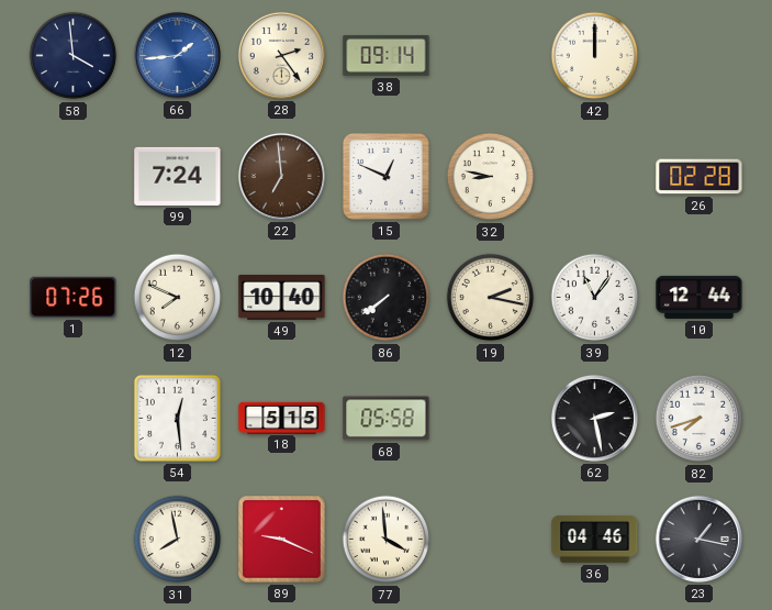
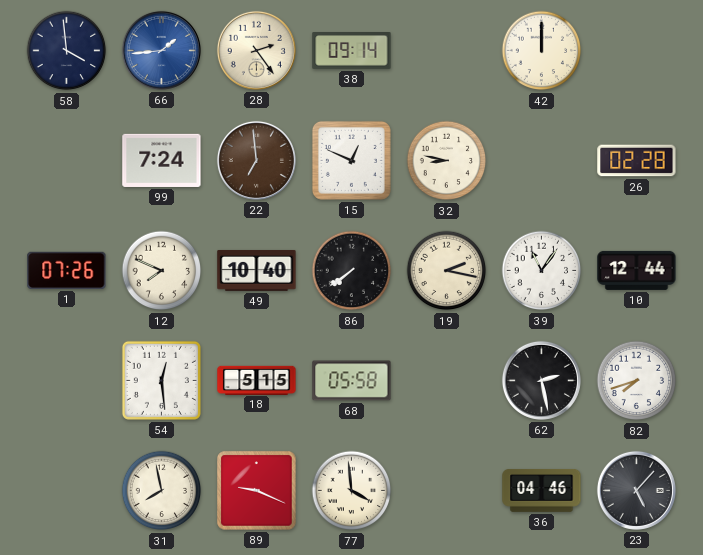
23: 1:17 -> 5:07 (636, 490)
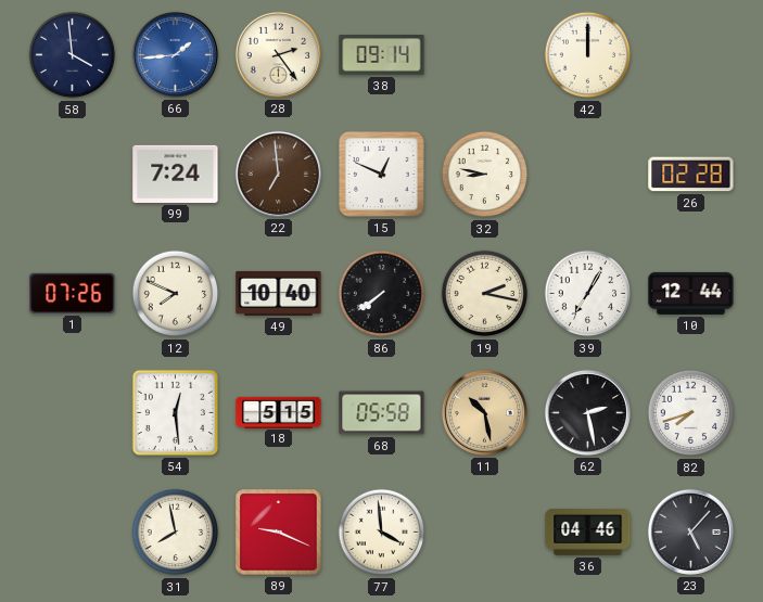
39: 11:06 -> 7:05 (588, 294)
11: none -> 10:28 (484, 412)
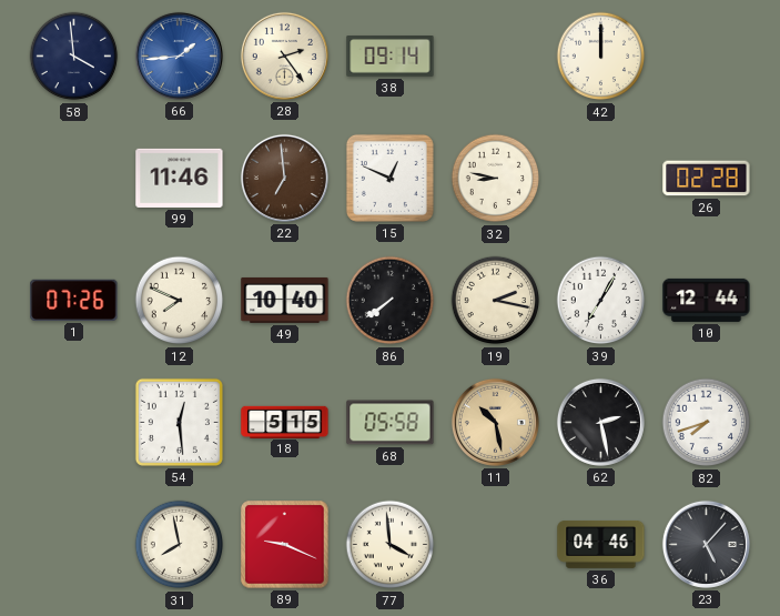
99: 7:24 -> 11:46 (180, 178)
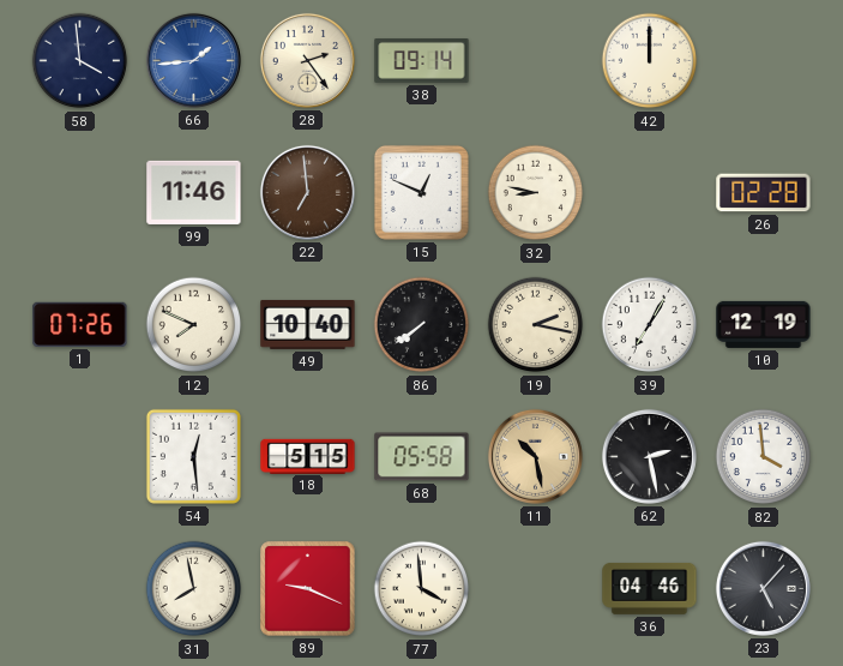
10: 12:44 -> 12:19 (764, 324)
82: 7:42 -> 3:59 (764, 457)
